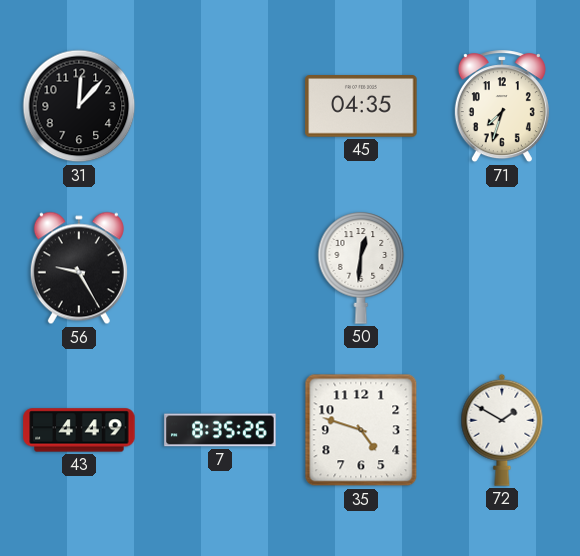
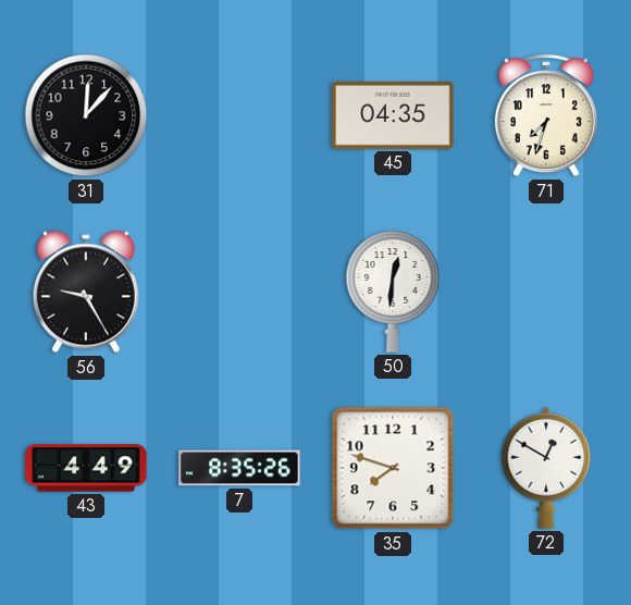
35: 4:48 -> 7:48 (393, 468)
72: 1:50 -> 12:50 (546, 468)
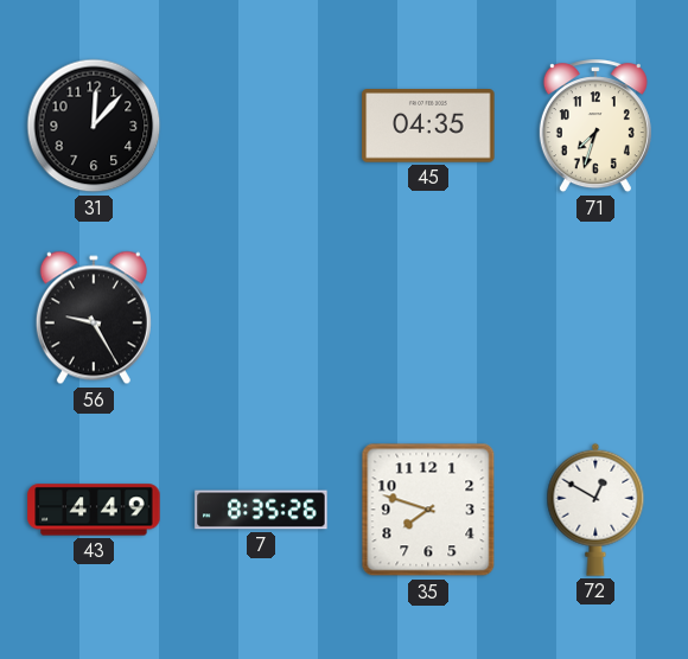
50: 12:31 -> none (393, 292)
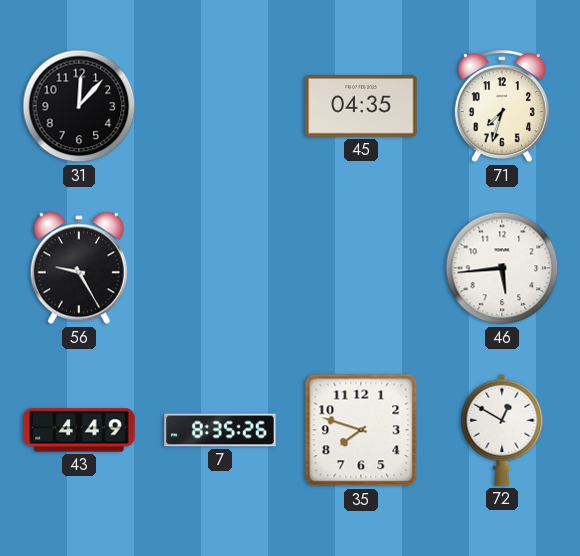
46: none -> 5:44 (502, 268)
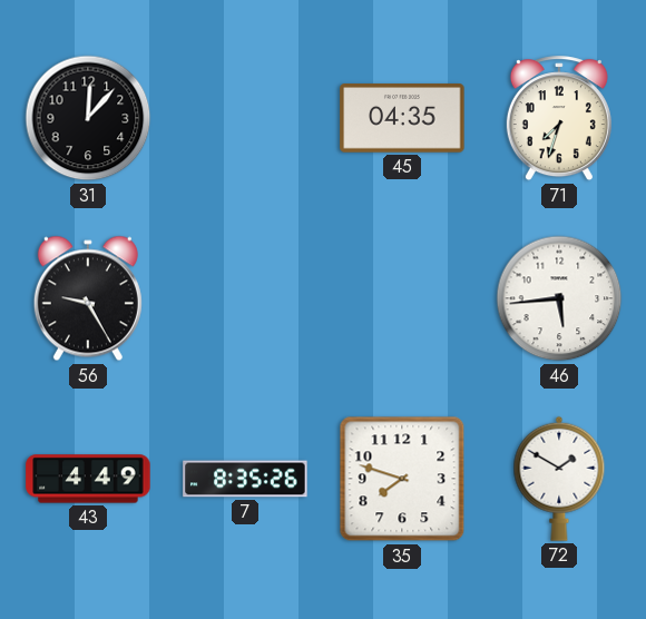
72: 12:50 -> 1:50 (559, 479)
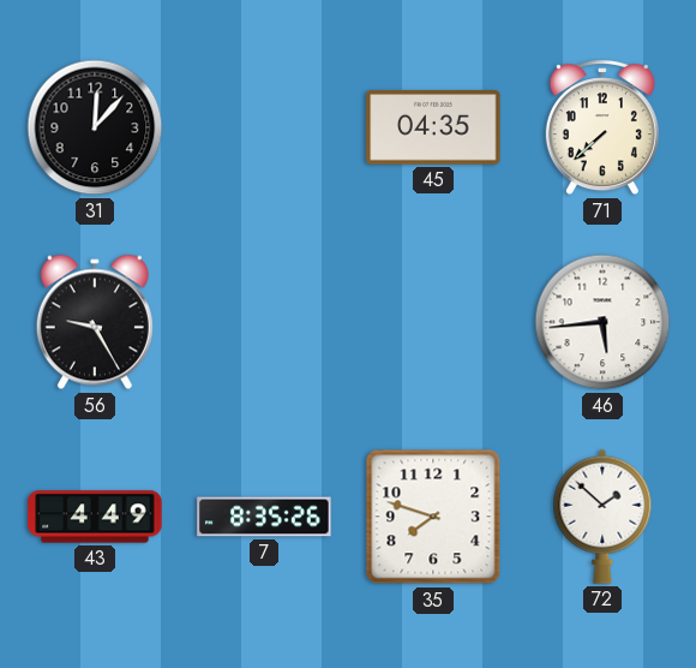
71: 7:33 -> 7:38 (602, 129)
72: 1:50 -> 1:52 (602, 517)
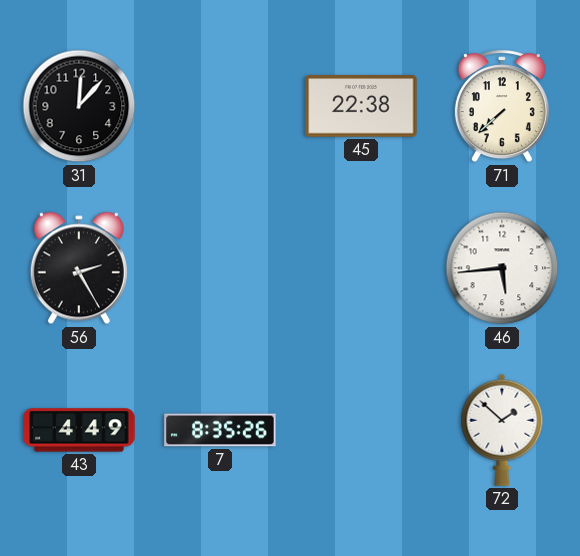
45: 04:35 -> 22:38 (361, 107)
56: 9:25 -> 2:25 (79, 268)
35: 7:48 -> none (433, 517)
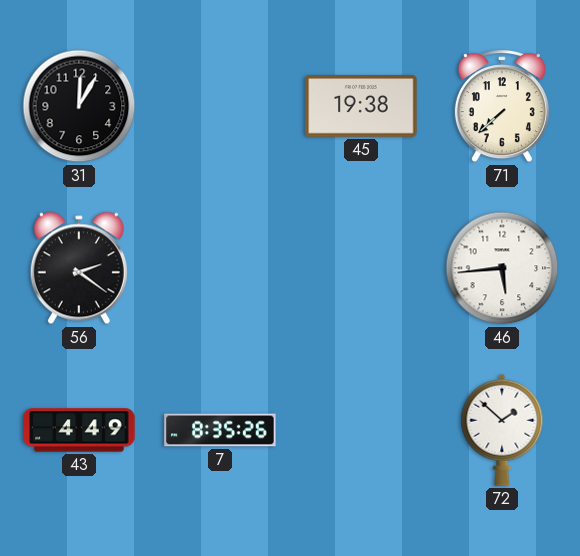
31: 12:07 -> 12:05 (79, 106)
45: 22:38 -> 19:38 (361, 107)
56: 2:25 -> 2:21 (79, 268)
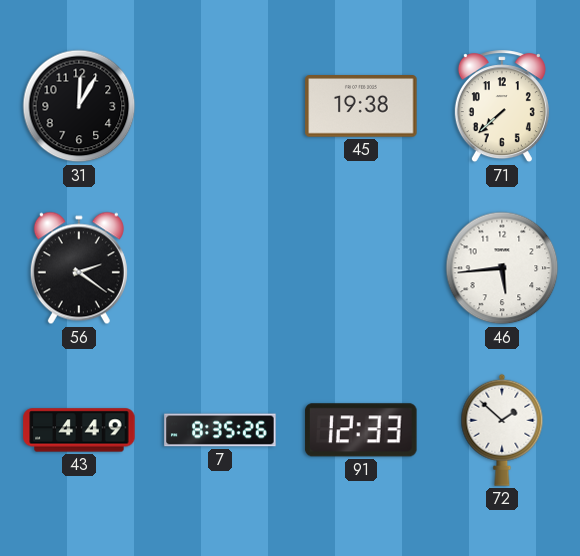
91: none -> 12:33 (361, 430)
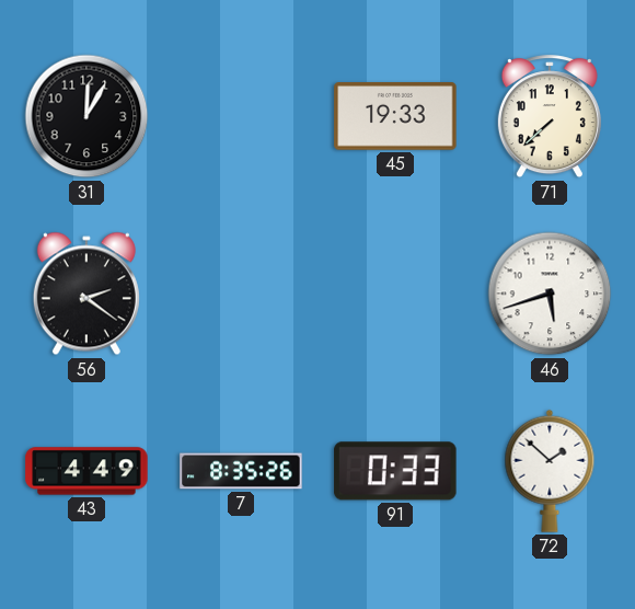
45: 19:38 -> 19:33 (395, 117)
46: 5:44 -> 5:42 (550, 294)
91: 12:33 -> 0:33 (395, 471)
